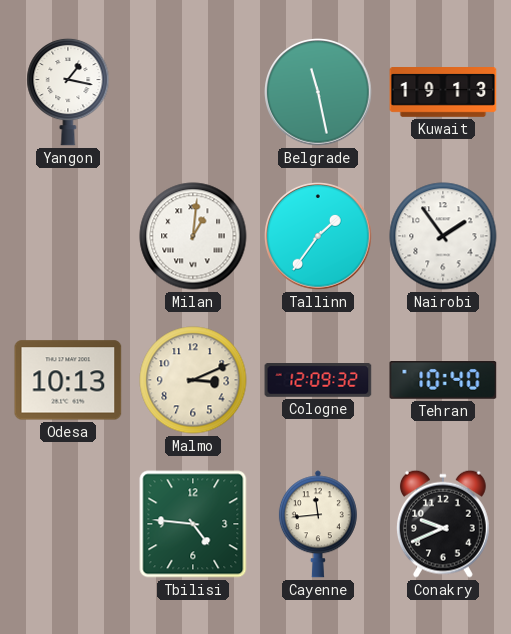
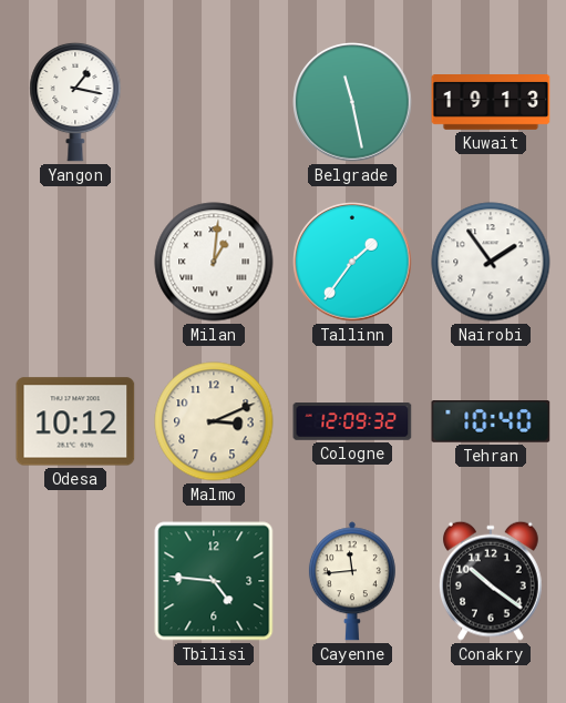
Odesa: 10:13 -> 10:12 (75, 421)
Conakry: 9:41 -> 10:21 (491, 581)
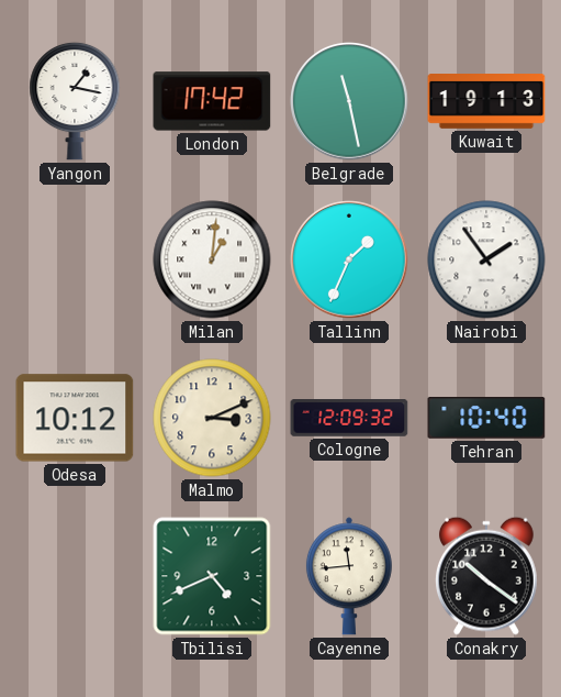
London: none -> 17:42 (212, 101)
Tallinn: 1:36 -> 1:34 (349, 259)
Tbilisi: 4:46 -> 4:41 (212, 576)
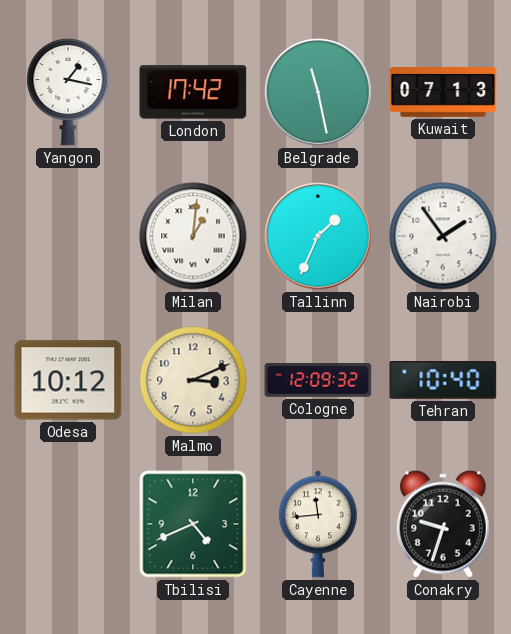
Kuwait: 19:13 -> 07:13 (443, 93)
Conakry: 10:21 -> 9:33 (443, 524)
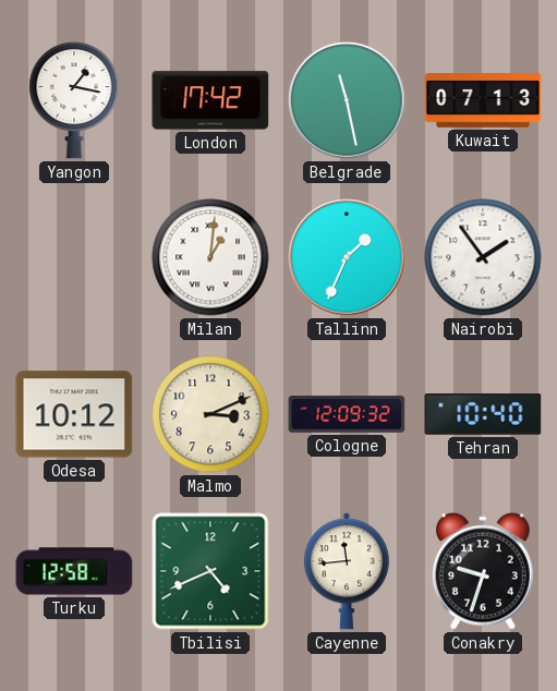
Turku: none -> 12:58 (74, 571)
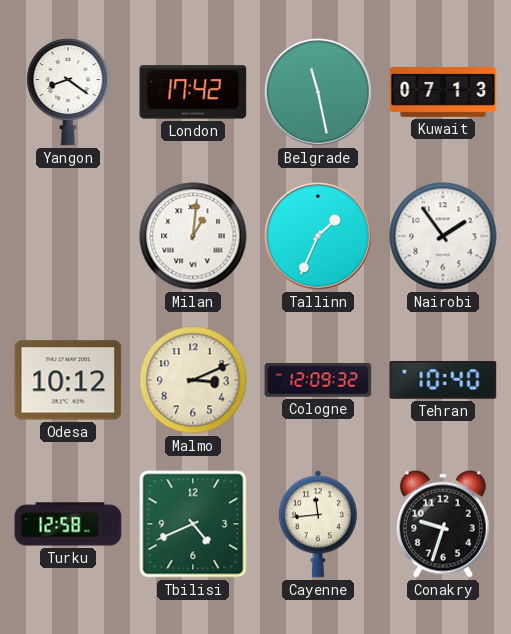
Yangon: 1:17 -> 8:21 (68, 92)
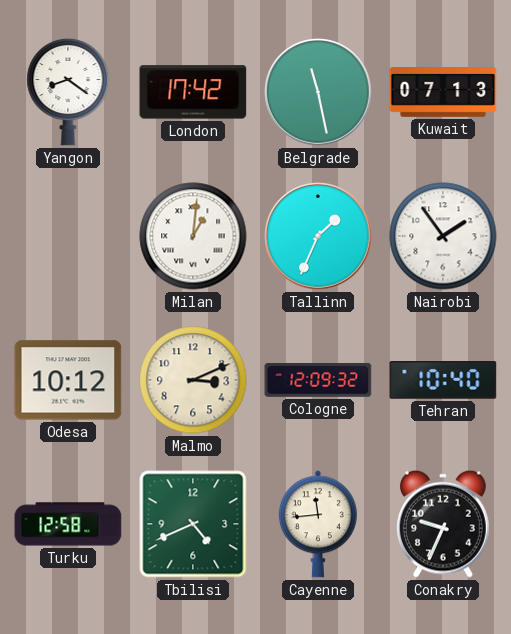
Conakry: 9:33 -> 9:34 (443, 524)
